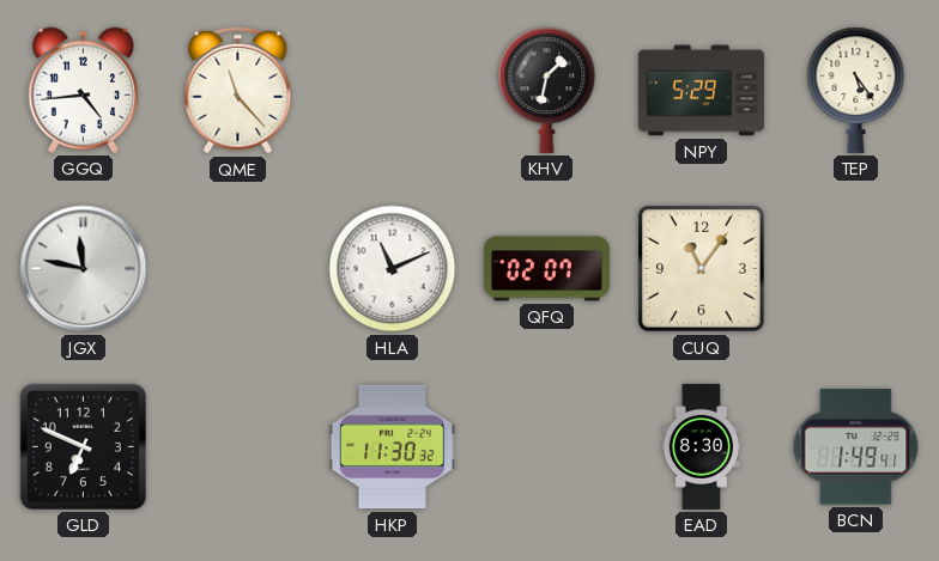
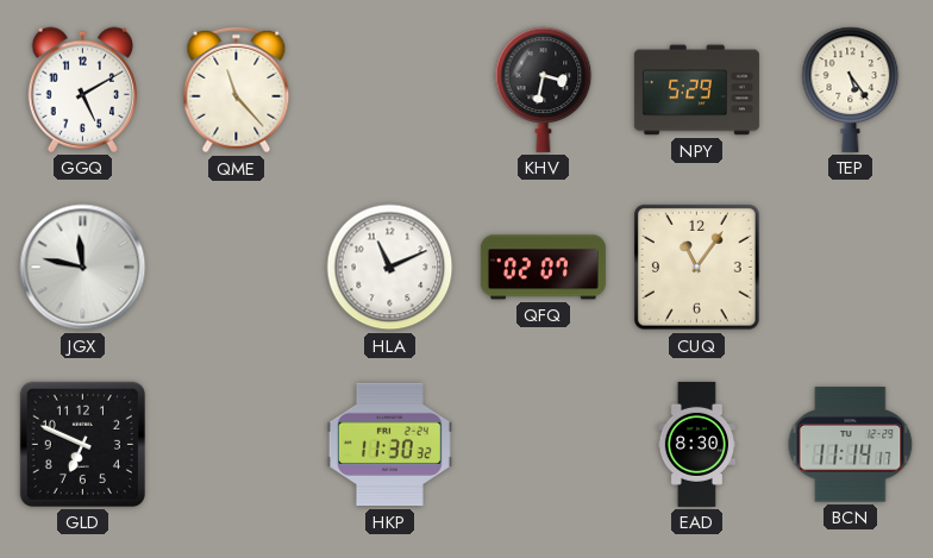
GGQ: 4:44 -> 5:10 (83, 89)
KHV: 1:32 -> 3:32 (544, 89)
BCN: 1:49 -> 11:14 (851, 445)
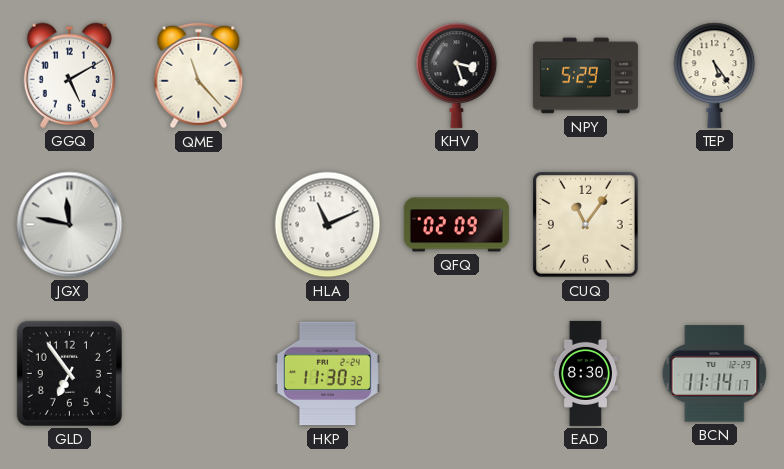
KHV: 3:32 -> 3:27 (457, 75)
QFQ: 02:07 -> 02:09 (456, 225)
GLD: 6:49 -> 6:54 (69, 373)
